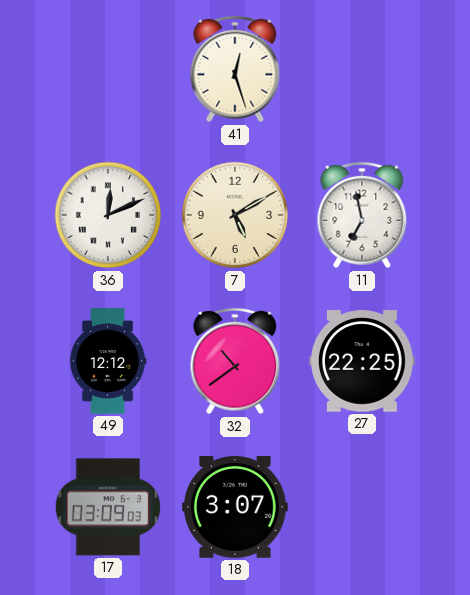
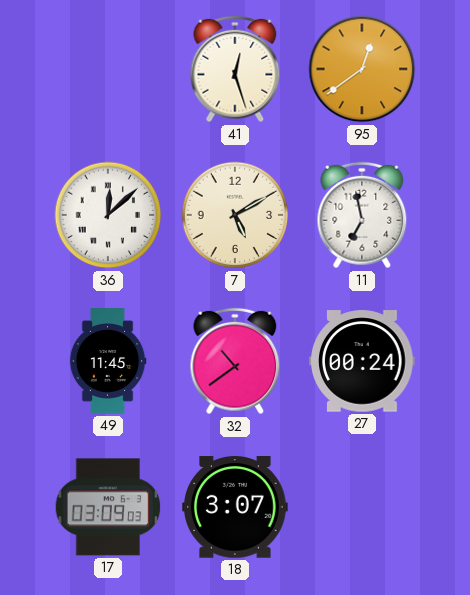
95: none -> 12:39 (362, 69)
36: 12:11 -> 12:08 (108, 215)
49: 12:12 -> 11:45 (108, 361)
27: 22:25 -> 00:24 (362, 361)
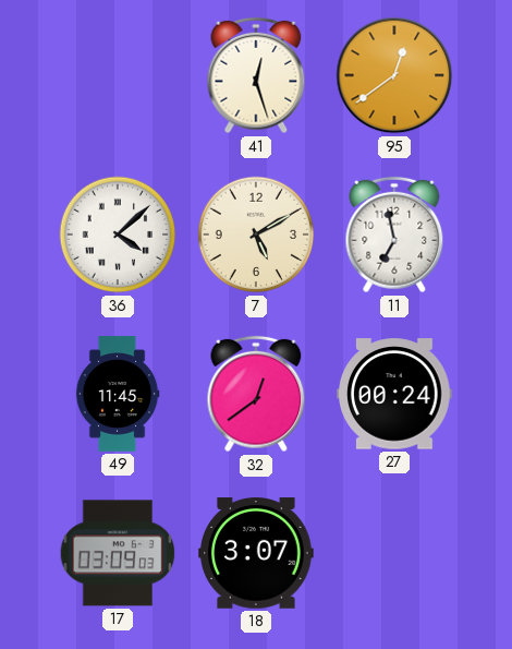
36: 12:08 -> 4:08 (118, 235)
32: 10:39 -> 12:39 (256, 394)
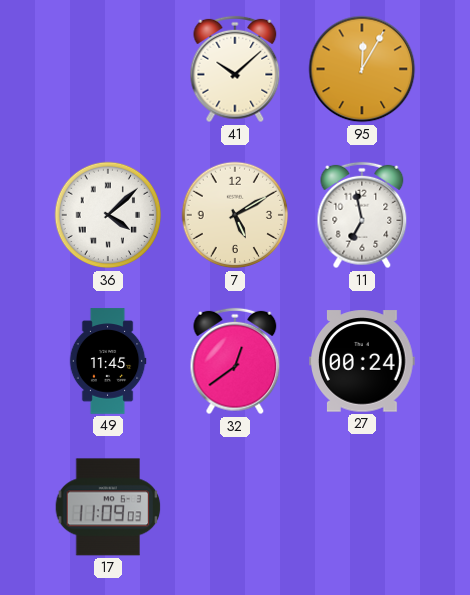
41: 12:27 -> 10:08 (235, 69)
95: 12:39 -> 12:05 (362, 69)
17: 03:09 -> 11:09 (108, 507)
18: 3:07 -> none (256, 553)
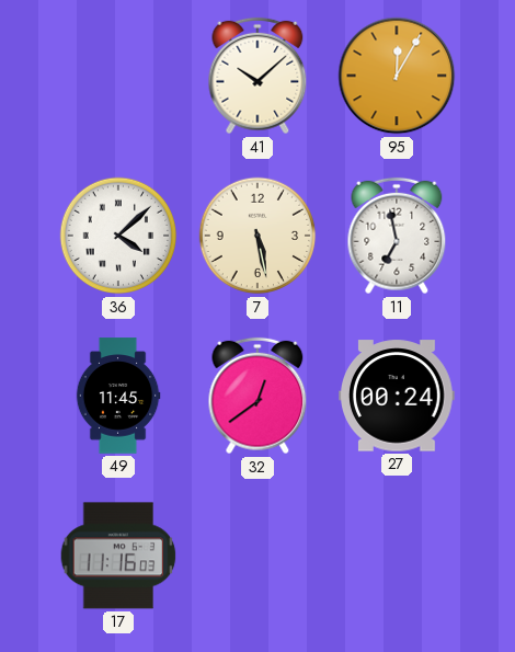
7: 5:10 -> 5:28 (257, 236)
17: 11:09 -> 11:16 (118, 556)
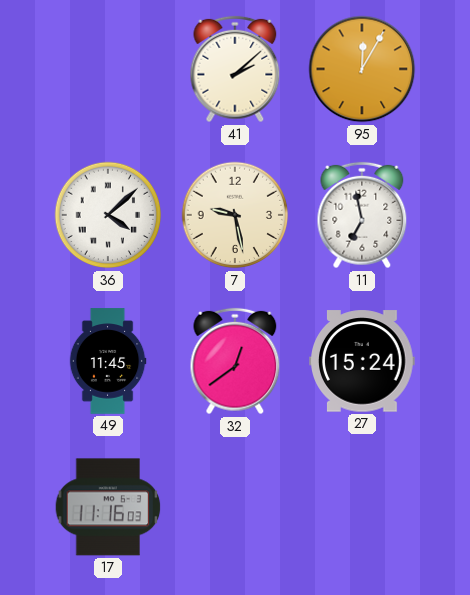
41: 10:08 -> 2:08 (235, 69)
7: 5:28 -> 9:28 (235, 215)
27: 00:24 -> 15:24 (362, 361)
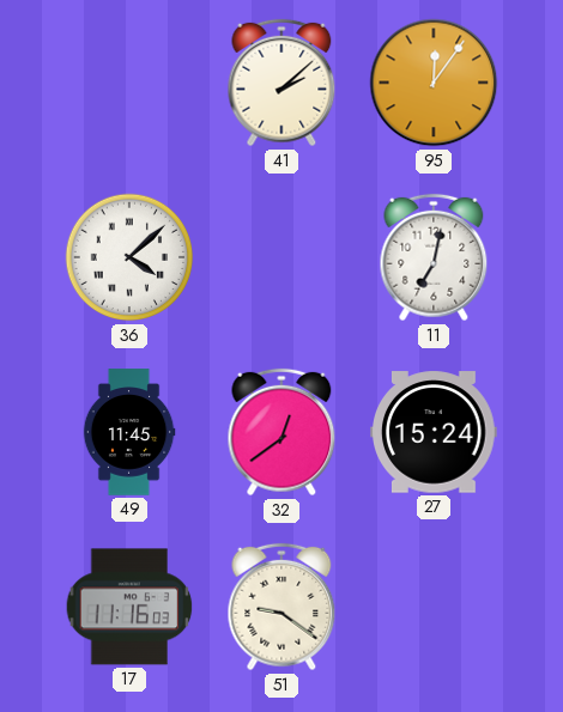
95: 12:05 -> 12:06 (434, 83)
7: 9:28 -> none (235, 215)
11: 6:58 -> 7:02 (434, 257)
51: none -> 9:21 (281, 607)
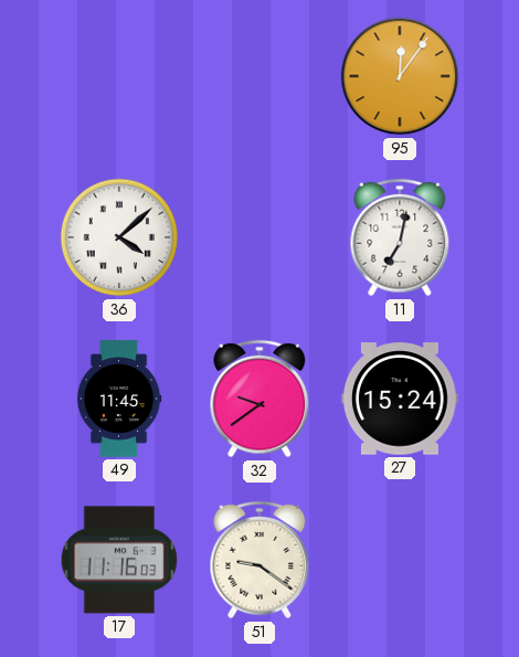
41: 2:08 -> none (281, 83)
32: 12:39 -> 9:39 (259, 399)
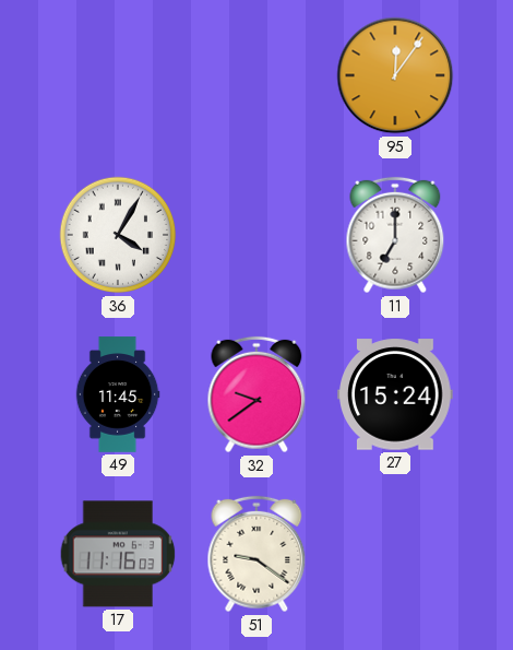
36: 4:08 -> 4:05 (118, 235)
11: 7:02 -> 7:00 (395, 235)
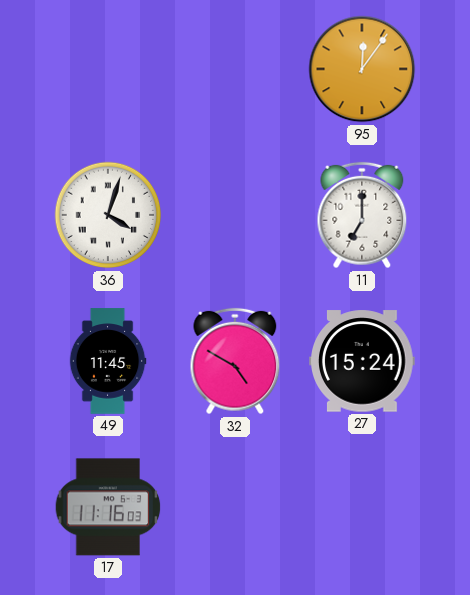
36: 4:05 -> 4:03 (108, 215)
32: 9:39 -> 4:50 (235, 361)
51: 9:21 -> none (256, 554)
